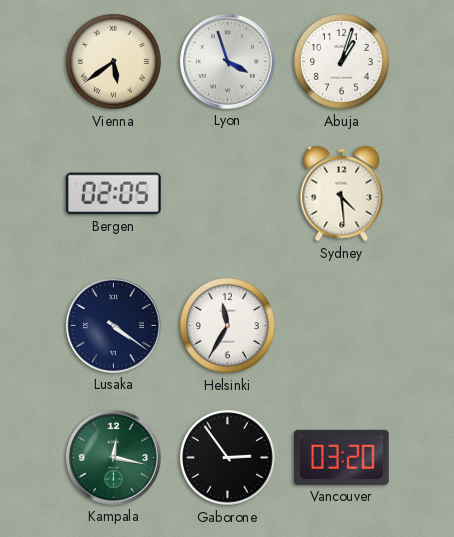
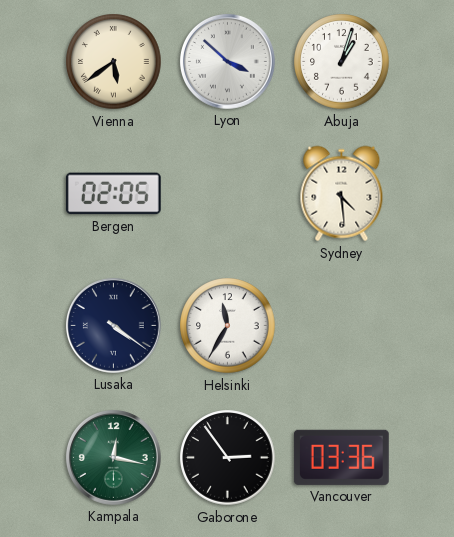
Lyon: 3:57 -> 3:52 (227, 61)
Vancouver: 03:20 -> 03:36 (341, 457)
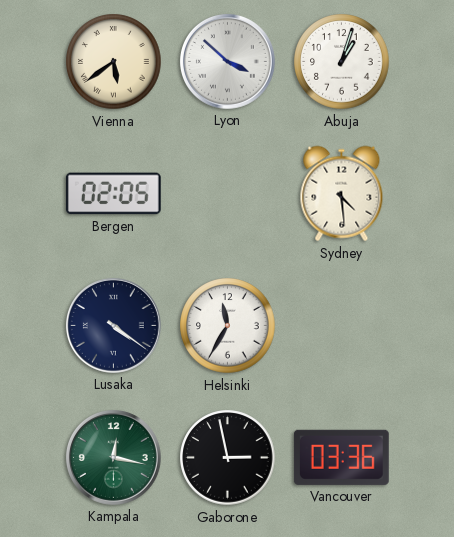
Gaborone: 2:54 -> 2:58 (228, 458)
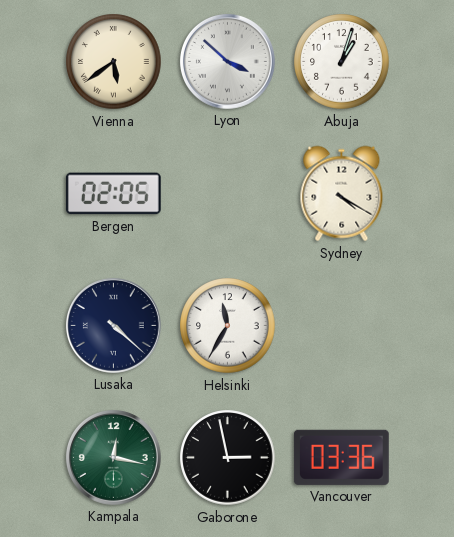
Sydney: 4:29 -> 4:20 (342, 194)
Lusaka: 4:21 -> 4:22 (113, 325)
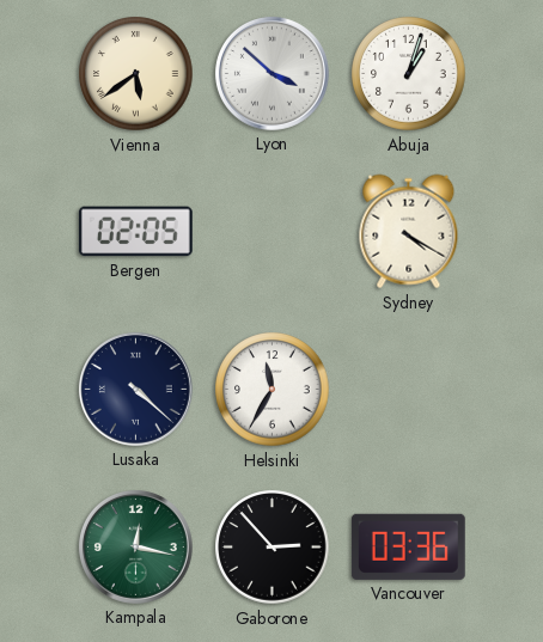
Gaborone: 2:58 -> 2:53 (273, 548)
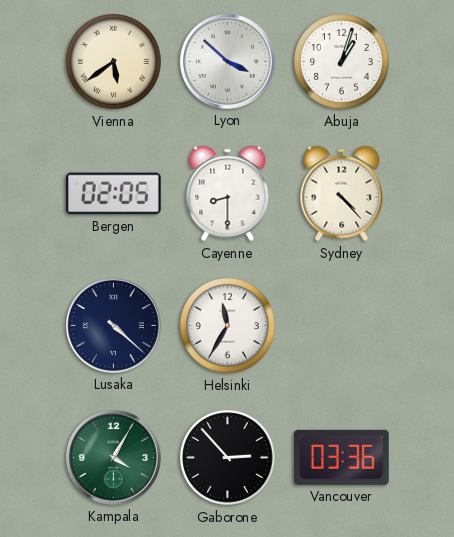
Cayenne: none -> 8:30 (228, 194)
Sydney: 4:20 -> 4:23 (342, 194)
Kampala: 12:17 -> 4:05 (113, 457)
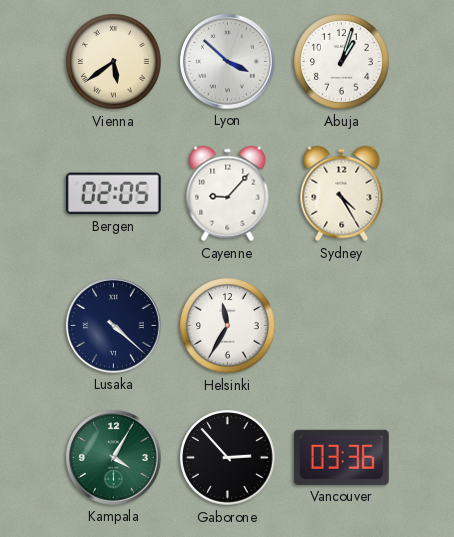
Cayenne: 8:30 -> 9:07 (228, 194)
Sydney: 4:23 -> 4:25 (342, 194)
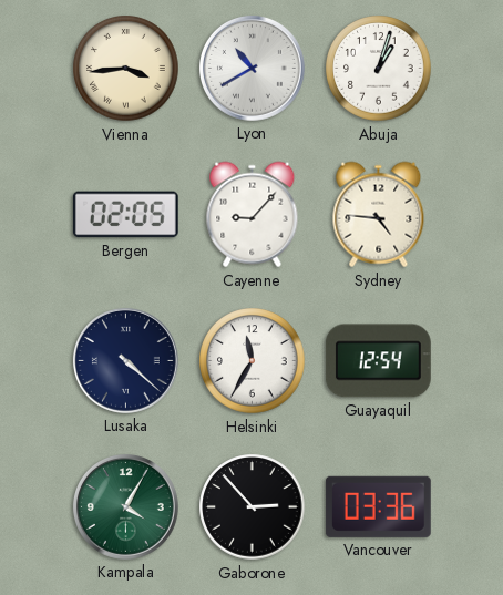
Vienna: 5:39 -> 3:44 (126, 69)
Lyon: 3:52 -> 10:40 (251, 68)
Sydney: 4:25 -> 4:46 (379, 215)
Guayaquil: none -> 12:54 (378, 361)
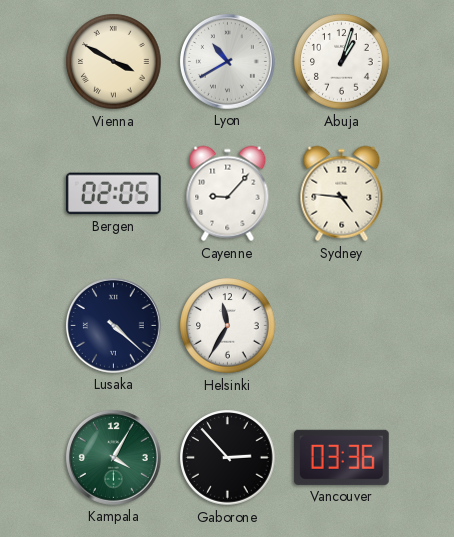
Vienna: 3:44 -> 3:50 (114, 62)
Guayaquil: 12:54 -> none (378, 361)
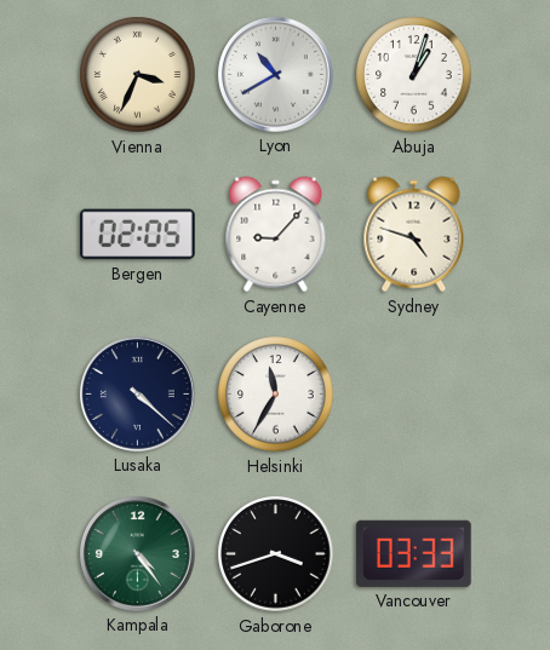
Vienna: 3:50 -> 3:34 (138, 75)
Sydney: 4:46 -> 4:48 (414, 235)
Kampala: 4:05 -> 4:24 (137, 553)
Gaborone: 2:53 -> 3:42 (276, 554)
Vancouver: 03:36 -> 03:33 (413, 553)
